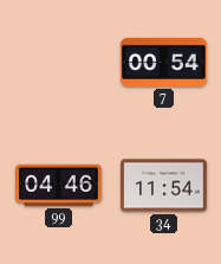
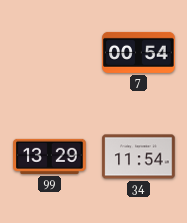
99: 04:46 -> 13:29 (50, 156)
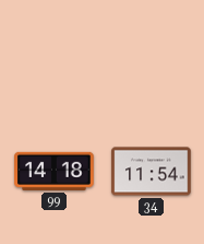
7: 00:54 -> none (139, 52)
99: 13:29 -> 14:18 (55, 171)
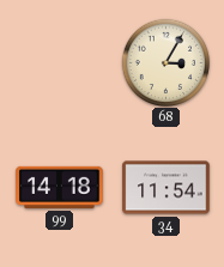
68: none -> 3:05 (165, 62)
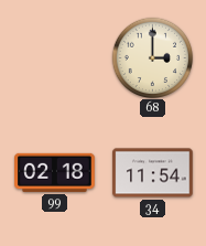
68: 3:05 -> 3:00 (152, 57)
99: 14:18 -> 02:18 (55, 172)
